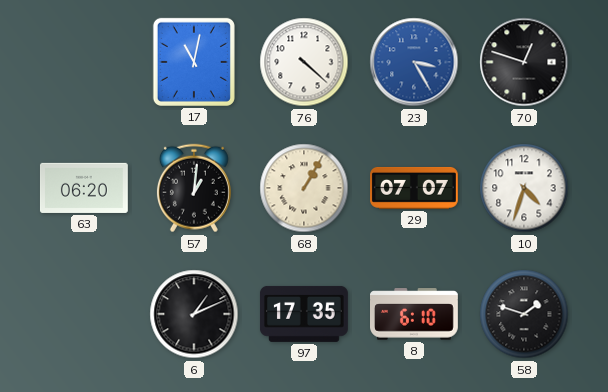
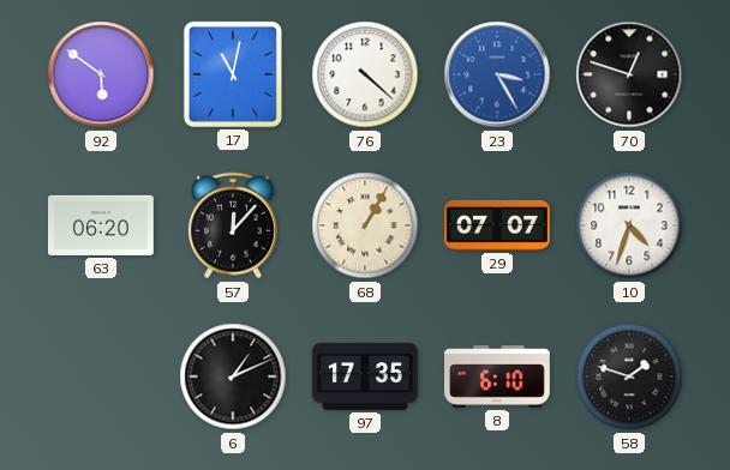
92: none -> 5:51 (101, 74)
57: 1:01 -> 12:07 (233, 225)
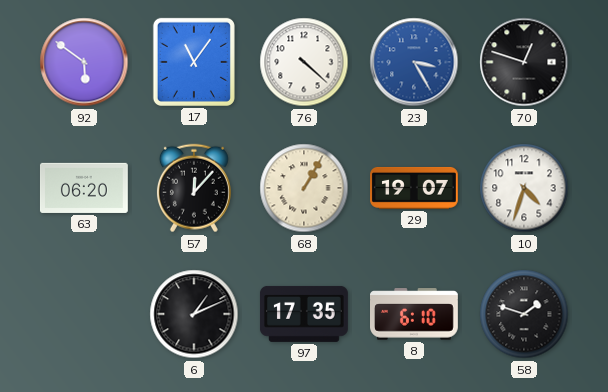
17: 11:02 -> 11:06 (194, 62)
29: 07:07 -> 19:07 (415, 188)
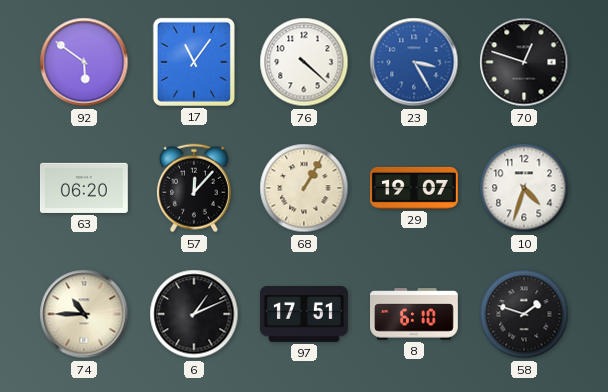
74: none -> 10:45 (84, 314)
97: 17:35 -> 17:51 (304, 314)
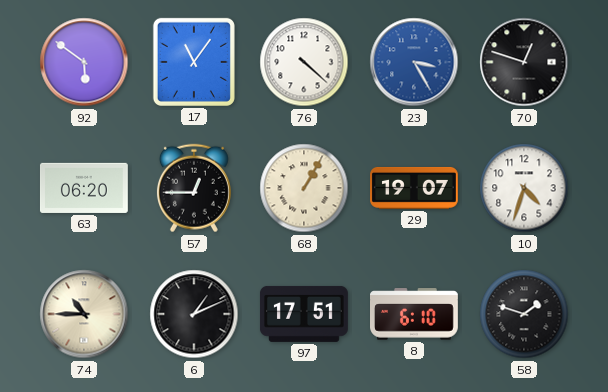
57: 12:07 -> 12:45 (194, 188)
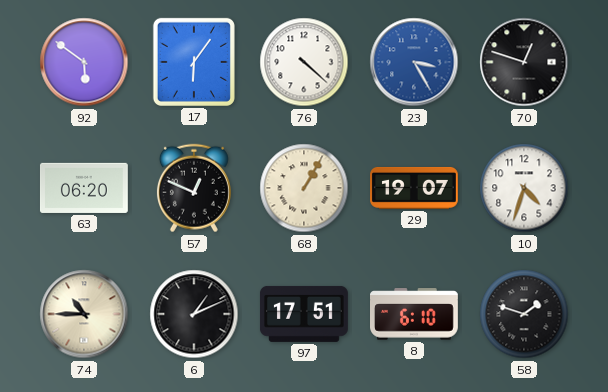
17: 11:06 -> 6:06 (194, 62)
57: 12:45 -> 12:49 (194, 188)
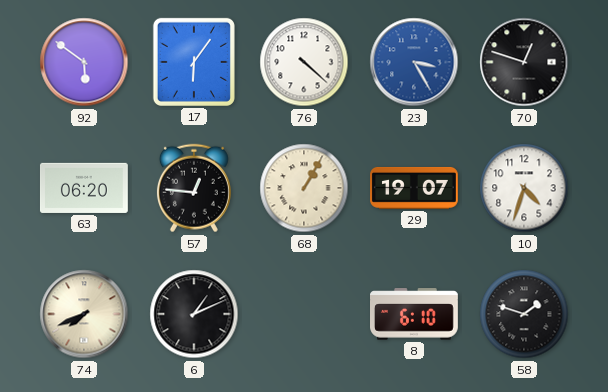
57: 12:49 -> 12:46 (194, 188)
74: 10:45 -> 7:41 (84, 314)
97: 17:51 -> none (304, 314)
